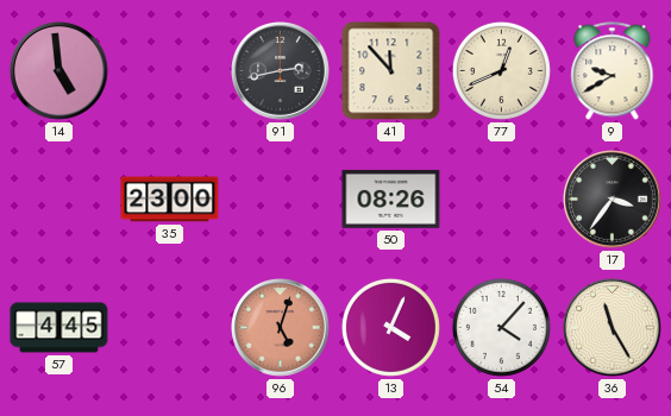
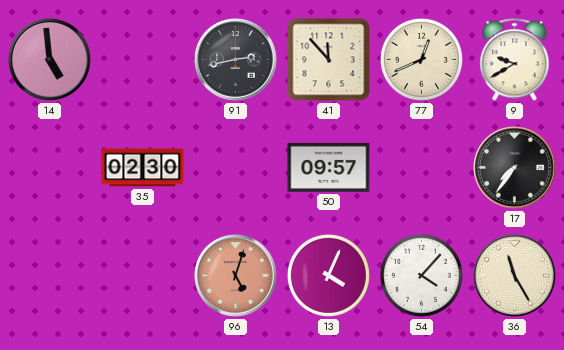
35: 23:00 -> 02:30 (143, 168)
50: 08:26 -> 09:57 (329, 167)
17: 3:36 -> 7:36 (515, 168)
57: 4:45 -> none (59, 328)
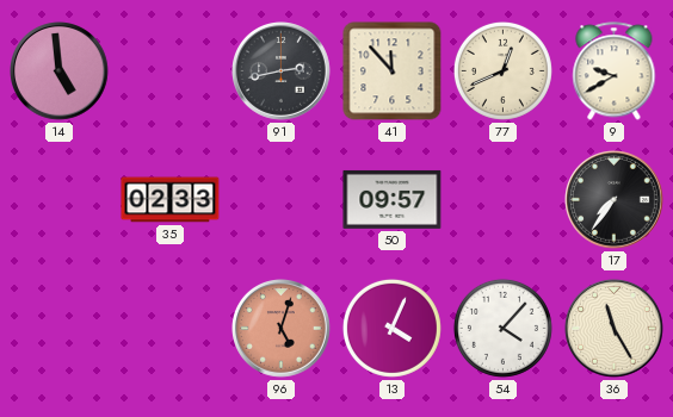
35: 02:30 -> 02:33 (171, 200)
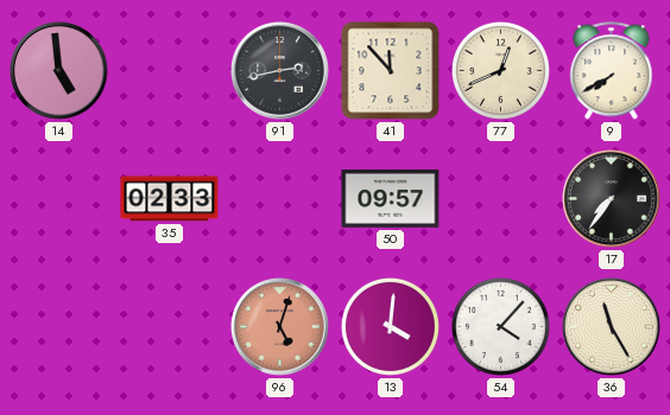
9: 9:40 -> 7:40 (612, 71)
13: 4:04 -> 4:01 (390, 326)
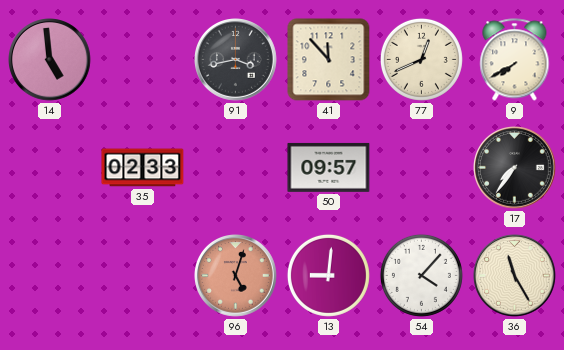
91: 2:43 -> 3:43 (236, 60)
13: 4:01 -> 9:01 (328, 275)
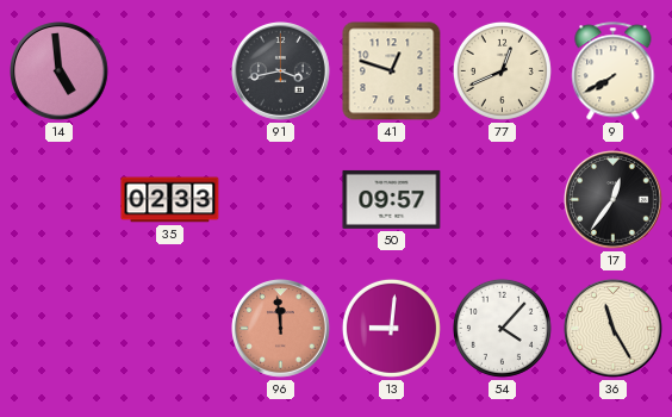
41: 11:53 -> 12:48 (392, 71)
17: 7:36 -> 12:36 (614, 200)
96: 5:03 -> 11:59 (281, 329)
